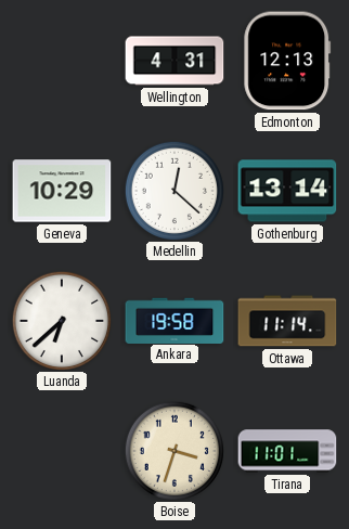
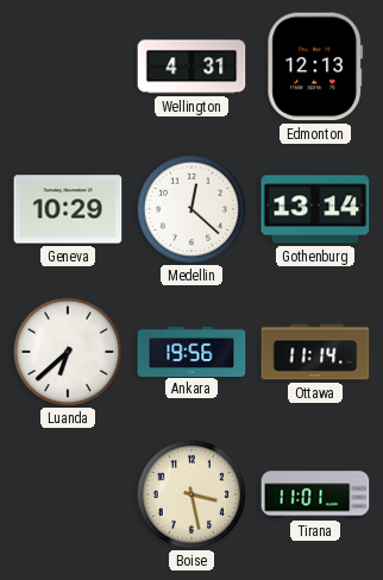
Ankara: 19:58 -> 19:56 (191, 351)
Boise: 3:33 -> 3:28 (190, 493)
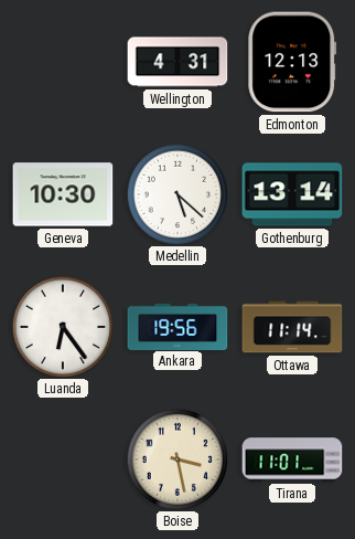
Geneva: 10:29 -> 10:30 (63, 194)
Medellin: 12:22 -> 5:22 (176, 193)
Luanda: 6:38 -> 6:24 (62, 326)
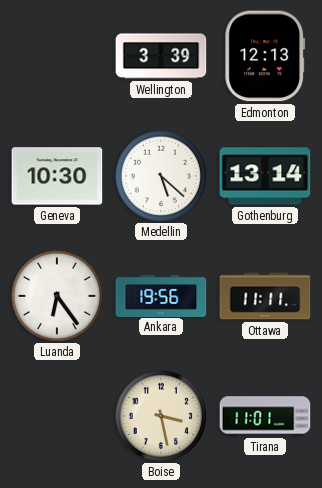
Wellington: 4:31 -> 3:39 (161, 56)
Ottawa: 11:14 -> 11:11 (265, 296)
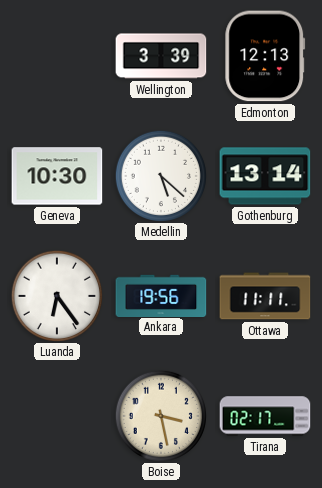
Tirana: 11:01 -> 02:17 (265, 416)
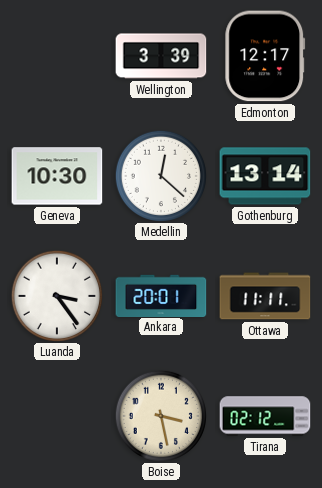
Edmonton: 12:13 -> 12:17 (265, 56)
Medellin: 5:22 -> 12:22 (160, 175)
Luanda: 6:24 -> 3:24 (56, 295)
Ankara: 19:56 -> 20:01 (161, 295)
Tirana: 02:17 -> 02:12 (265, 416)
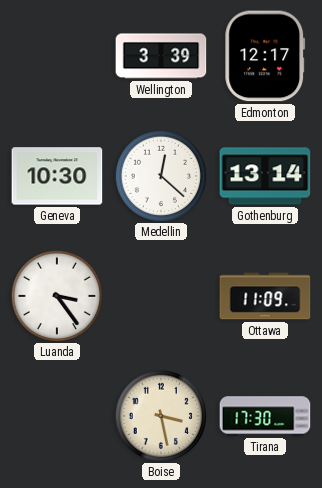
Ankara: 20:01 -> none (161, 295)
Ottawa: 11:11 -> 11:09 (265, 296)
Tirana: 02:12 -> 17:30 (265, 416)
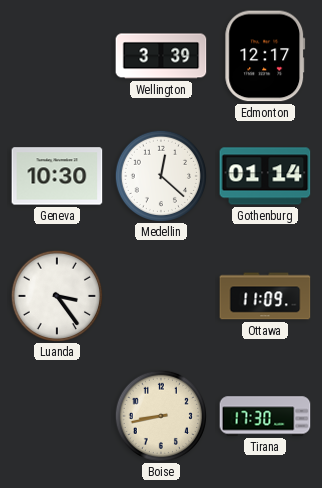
Gothenburg: 13:14 -> 01:14 (265, 176)
Boise: 3:28 -> 8:43 (160, 415)
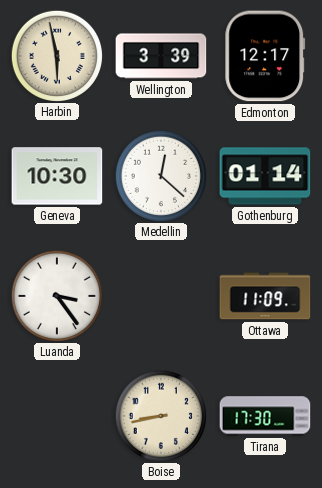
Harbin: none -> 5:58 (56, 55)
